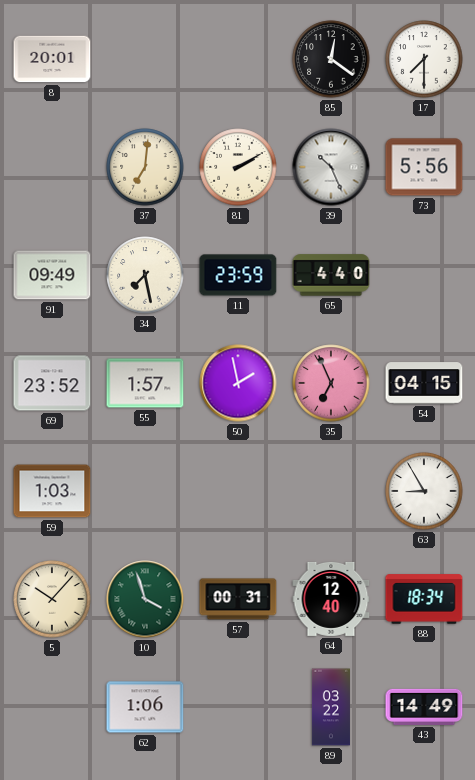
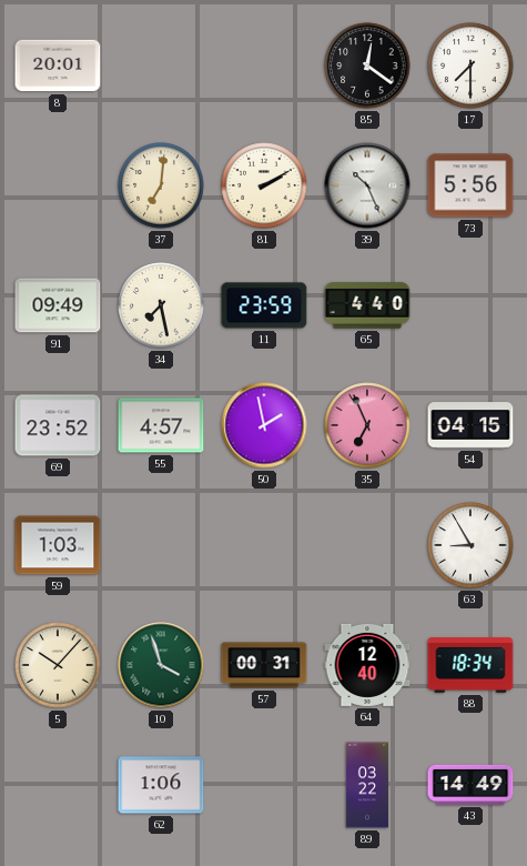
55: 1:57 -> 4:57 (161, 425)
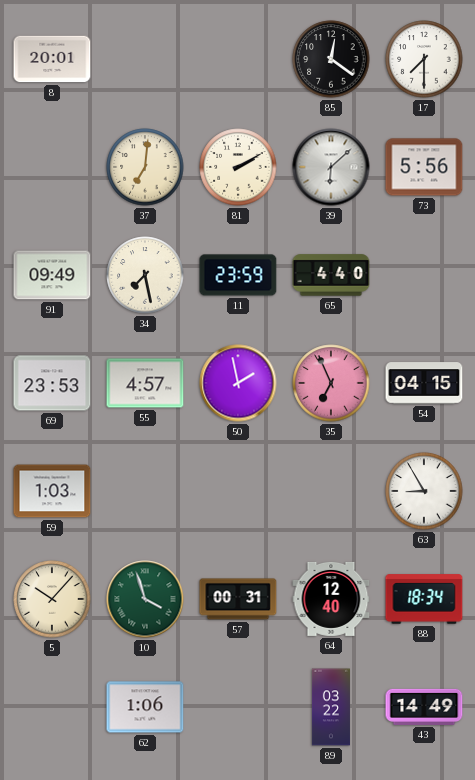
39: 10:26 -> 6:08 (331, 167)
69: 23:52 -> 23:53 (52, 383)
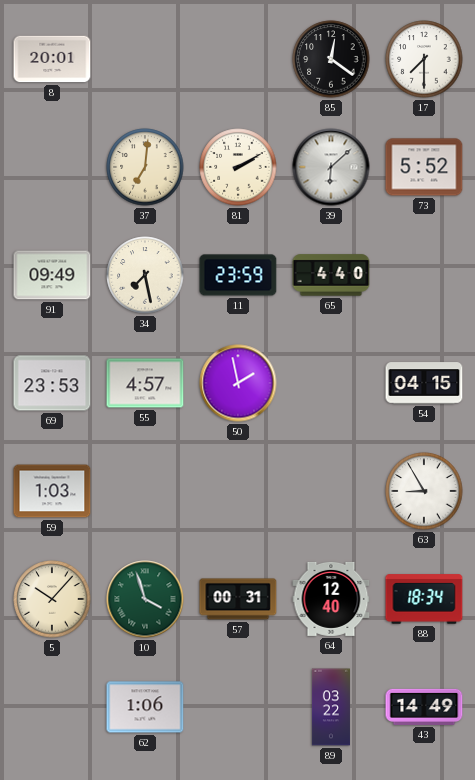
73: 5:56 -> 5:52 (424, 167)
35: 6:56 -> none (331, 383)
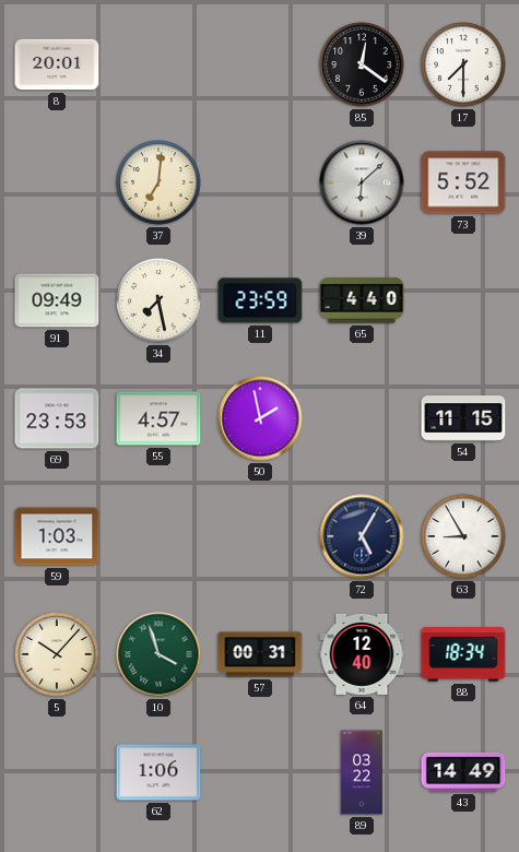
81: 2:10 -> none (238, 167)
54: 04:15 -> 11:15 (463, 418)
72: none -> 5:05 (362, 536)
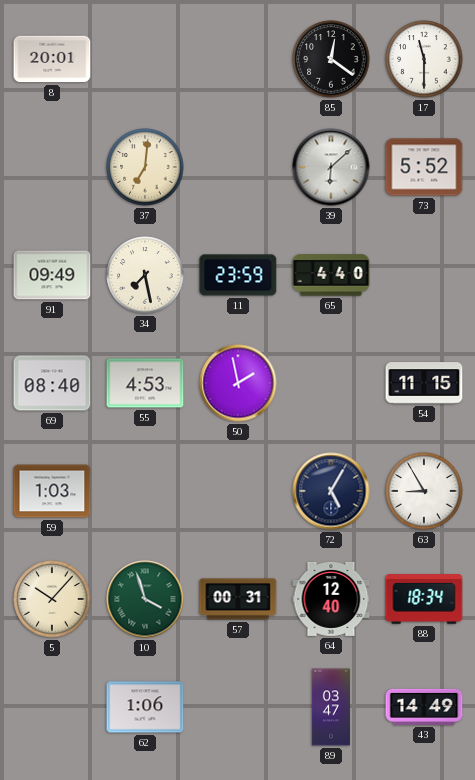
17: 7:30 -> 11:30 (424, 59)
69: 23:53 -> 08:40 (52, 383)
55: 4:57 -> 4:53 (145, 383)
89: 03:22 -> 03:47 (331, 707)
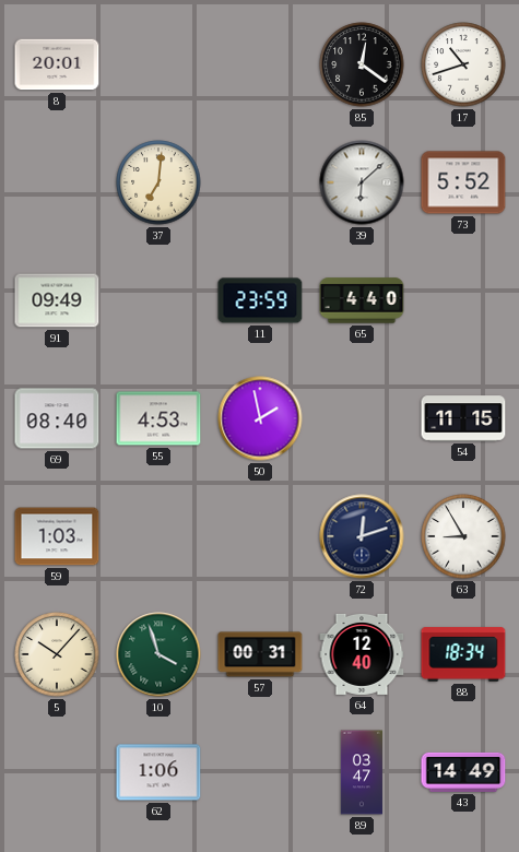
17: 11:30 -> 10:42 (463, 64)
34: 7:28 -> none (145, 275)
72: 5:05 -> 12:12 (362, 536)
